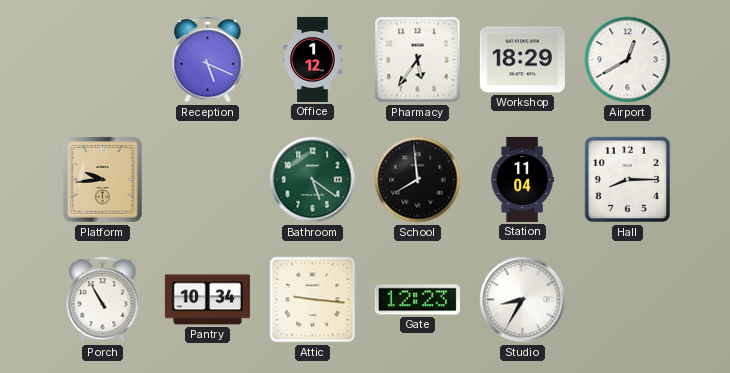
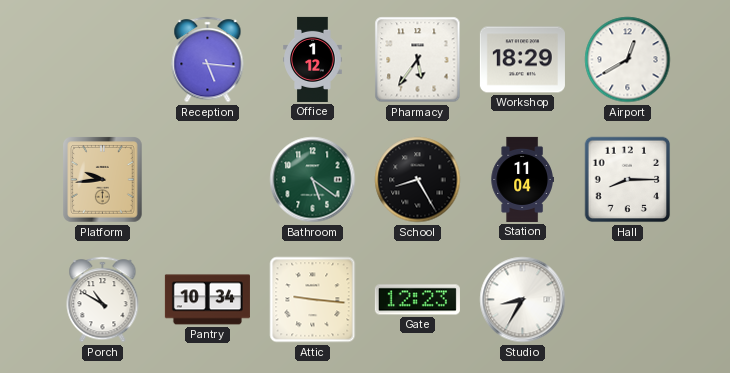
Reception: 5:19 -> 5:16 (208, 60)
School: 7:59 -> 8:25 (418, 180)
Porch: 10:55 -> 10:50 (103, 300)
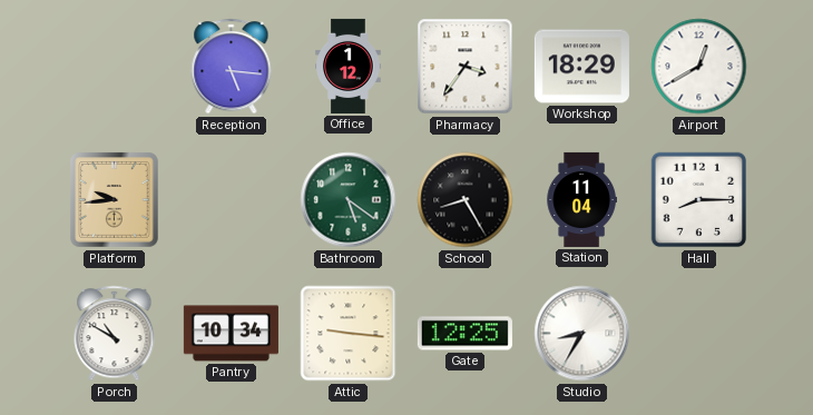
Pharmacy: 5:36 -> 3:36 (466, 67)
Gate: 12:23 -> 12:25 (464, 334)
